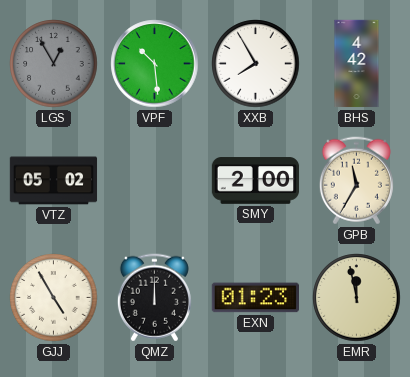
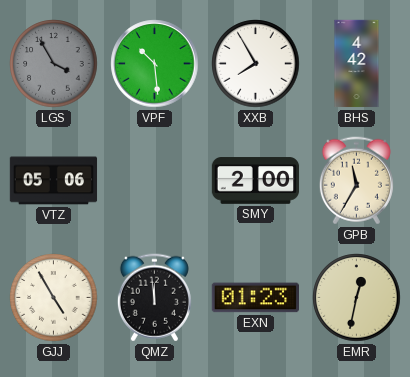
LGS: 12:55 -> 3:55 (54, 64)
VTZ: 05:02 -> 05:06 (54, 181)
QMZ: 12:00 -> 11:59 (154, 298)
EMR: 11:58 -> 12:32 (357, 298)
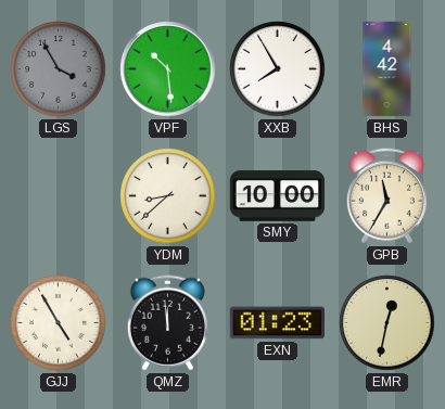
VTZ: 05:06 -> none (54, 181)
YDM: none -> 8:38 (168, 196)
SMY: 2:00 -> 10:00 (278, 196)
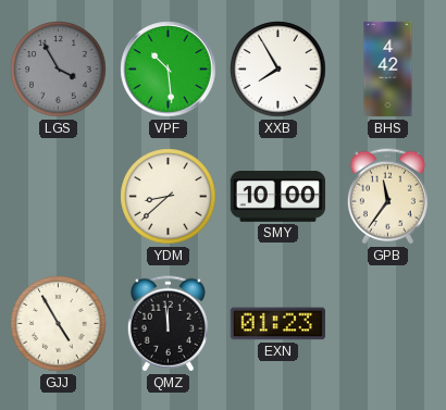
GPB: 11:35 -> 11:36 (387, 197)
EMR: 12:32 -> none (387, 323)
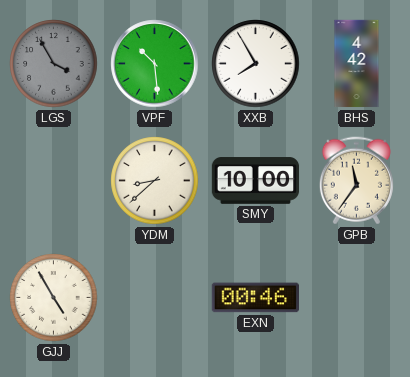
QMZ: 11:59 -> none (168, 324)
EXN: 01:23 -> 00:46 (255, 298)
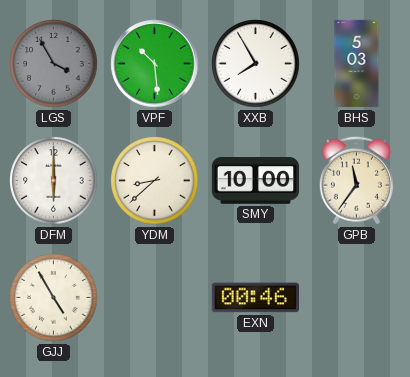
BHS: 4:42 -> 5:03 (357, 64)
DFM: none -> 6:00 (54, 181)
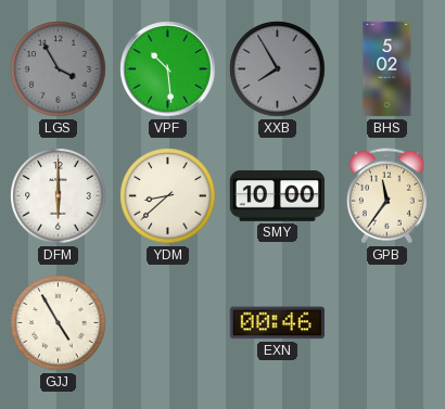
XXB dial: white -> grey (278, 69)
BHS: 5:03 -> 5:02 (387, 69)
